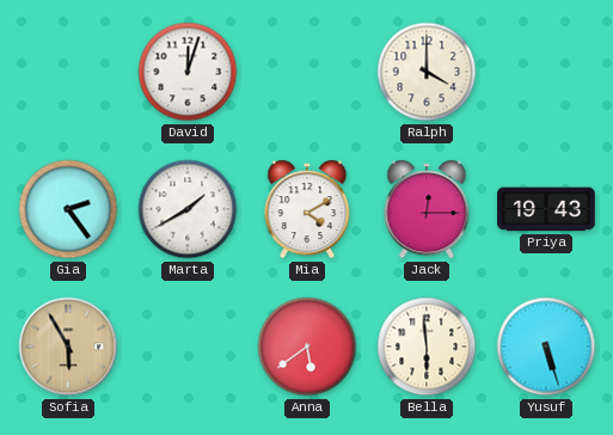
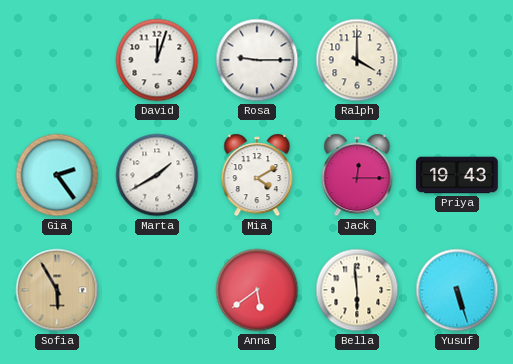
Rosa: none -> 9:15 (257, 60)
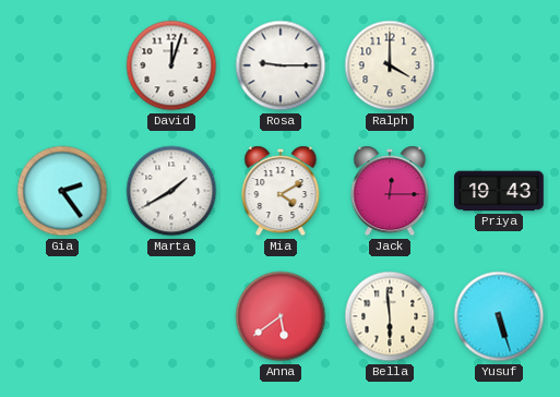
Sofia: 5:55 -> none (57, 290)
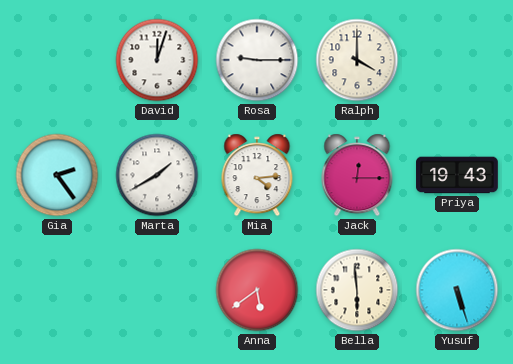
Mia: 4:10 -> 4:14 (257, 175)
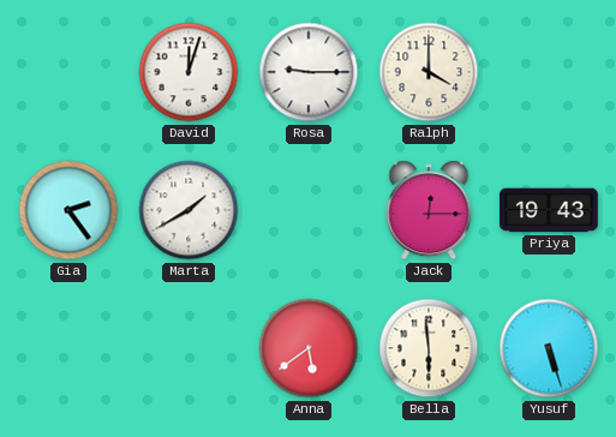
Mia: 4:14 -> none (257, 175)
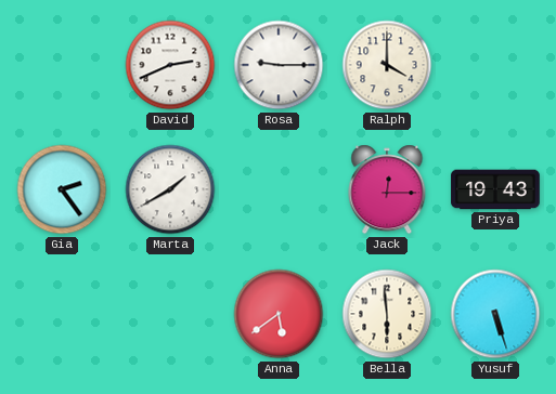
David: 12:03 -> 2:41 (170, 65)
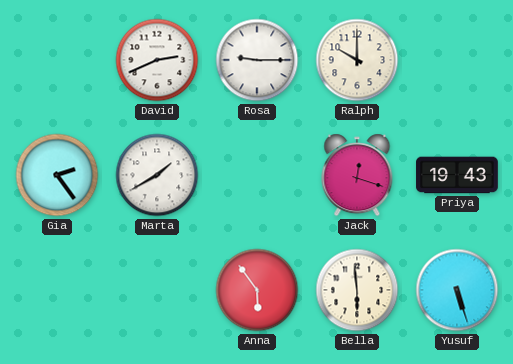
Ralph: 4:00 -> 10:00 (357, 60)
Jack: 12:15 -> 12:18 (357, 175)
Anna: 5:39 -> 5:54 (257, 290)
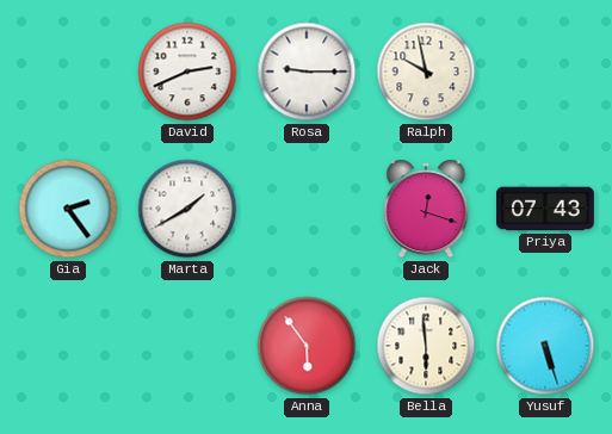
Ralph: 10:00 -> 9:58 (426, 72)
Priya: 19:43 -> 07:43 (545, 209)
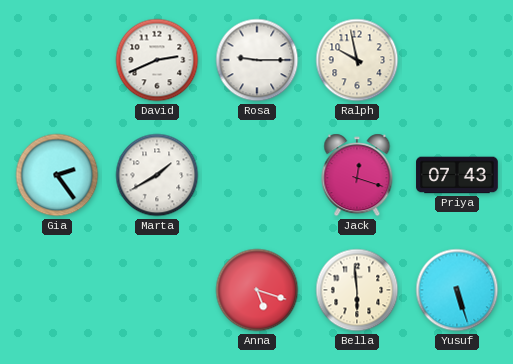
Anna: 5:54 -> 5:18 (257, 290)
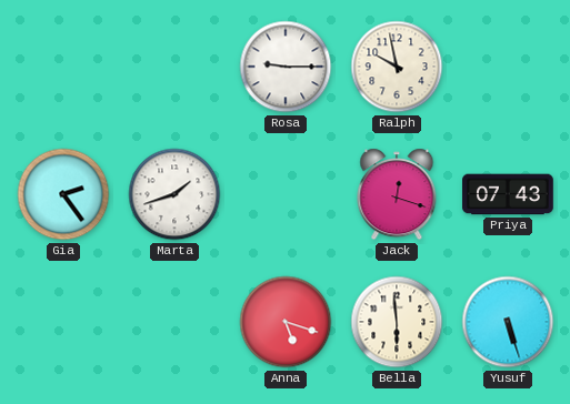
David: 2:41 -> none (157, 60)
Marta: 1:40 -> 1:42 (174, 194)
